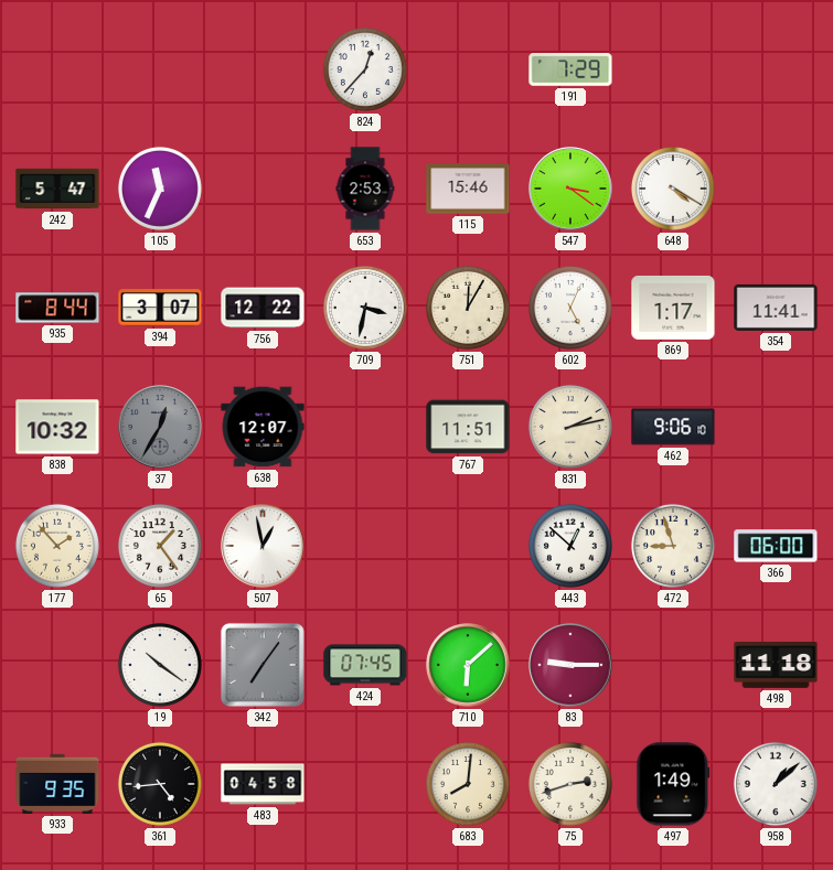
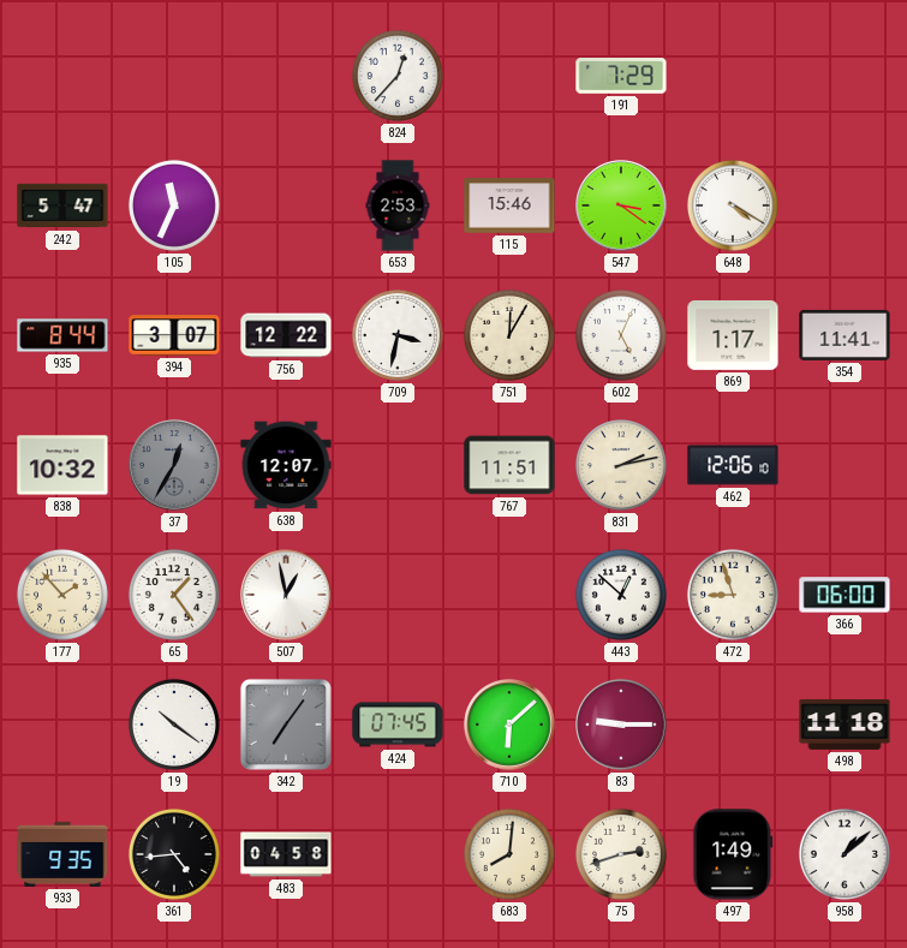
462: 9:06 -> 12:06 (733, 465)
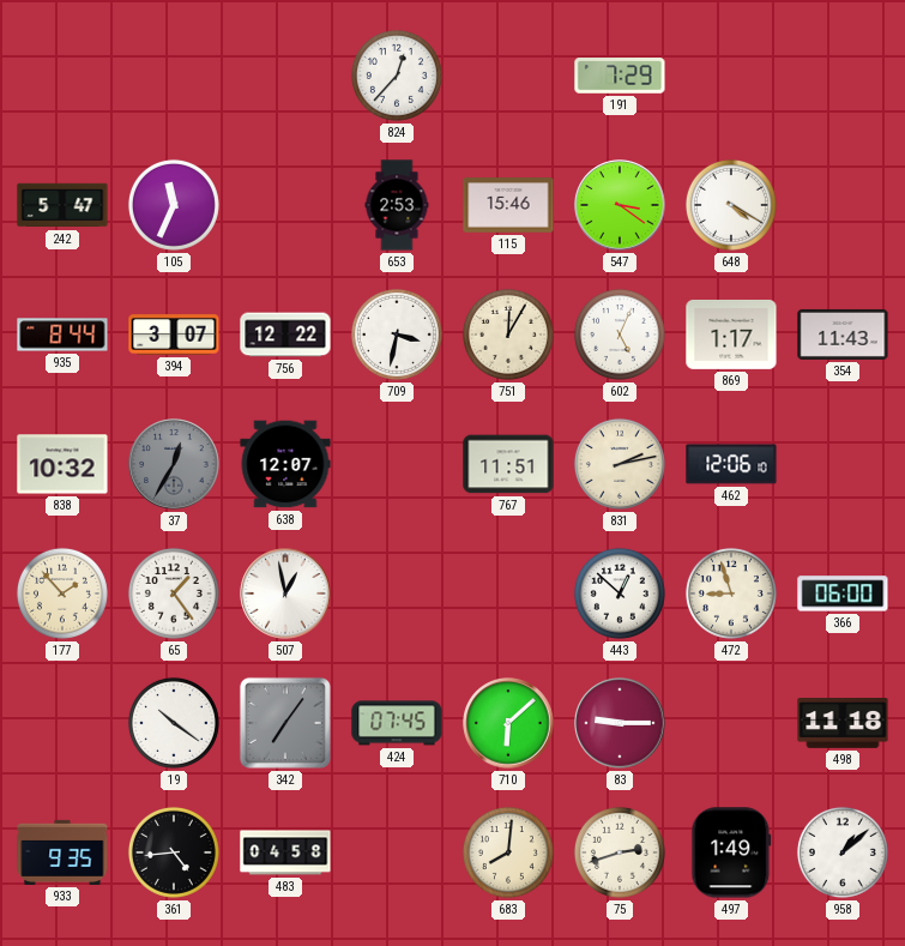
354: 11:41 -> 11:43 (843, 335)
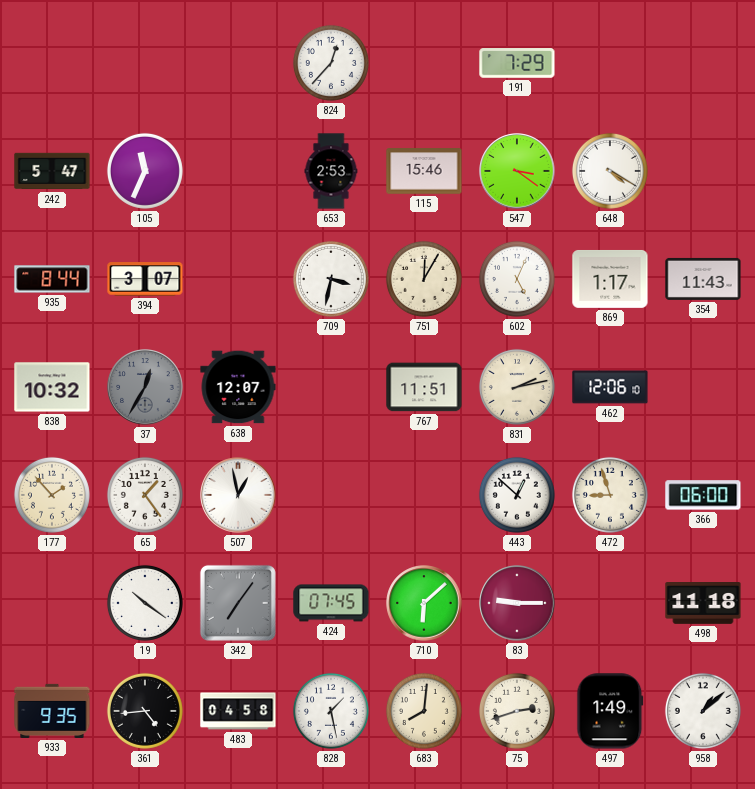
756: 12:22 -> none (285, 335)
828: none -> 1:28 (331, 711)
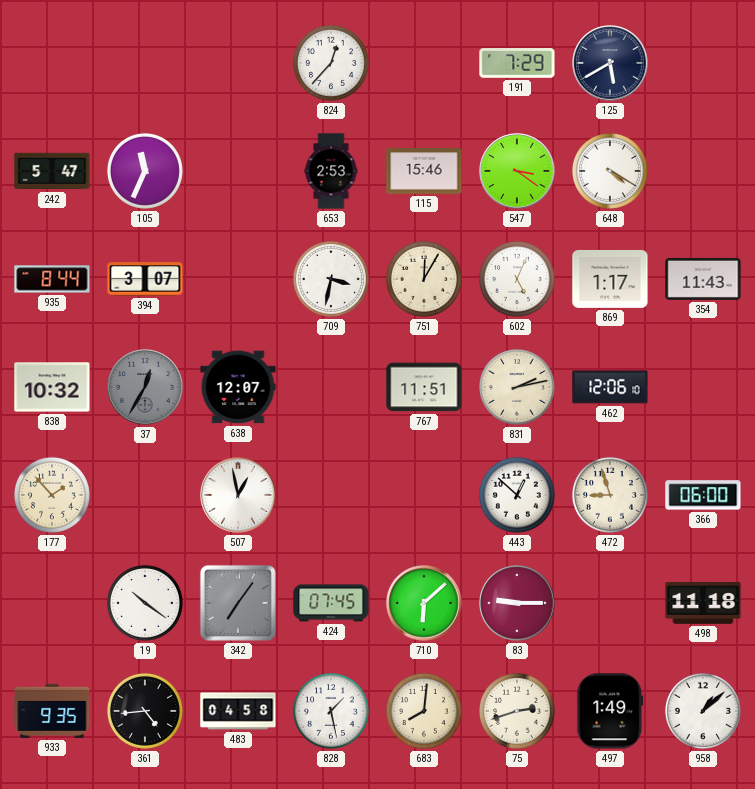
125: none -> 5:40 (610, 63)
65: 1:24 -> none (145, 495)
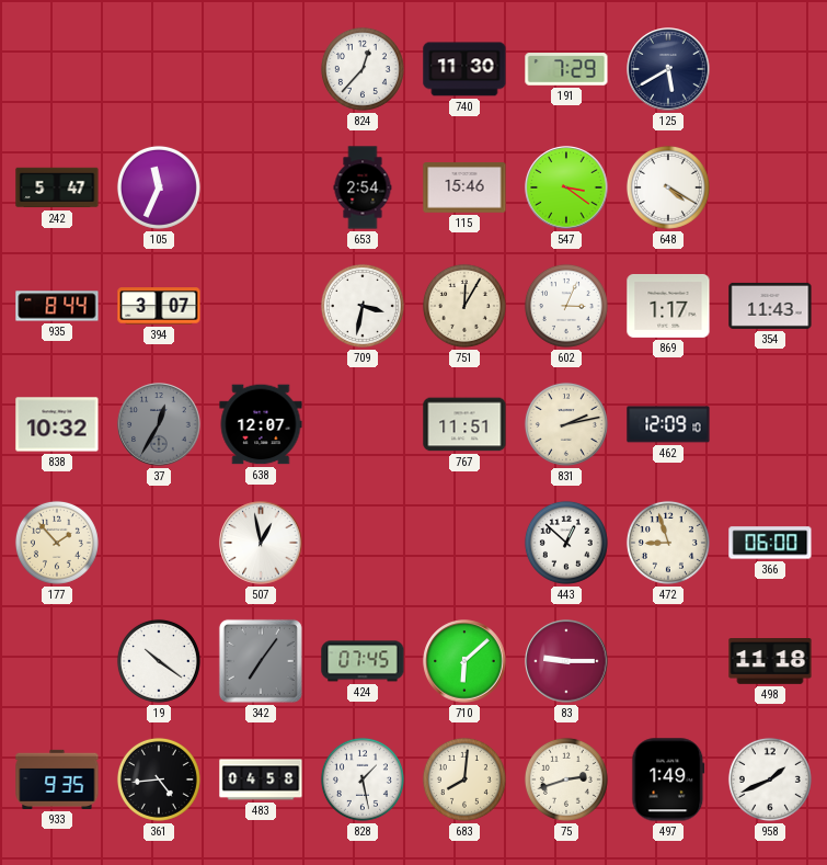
740: none -> 11:30 (464, 69)
653: 2:53 -> 2:54 (363, 187)
602: 5:04 -> 3:04 (566, 306)
462: 12:06 -> 12:09 (668, 424)
958: 1:08 -> 1:41 (770, 779)
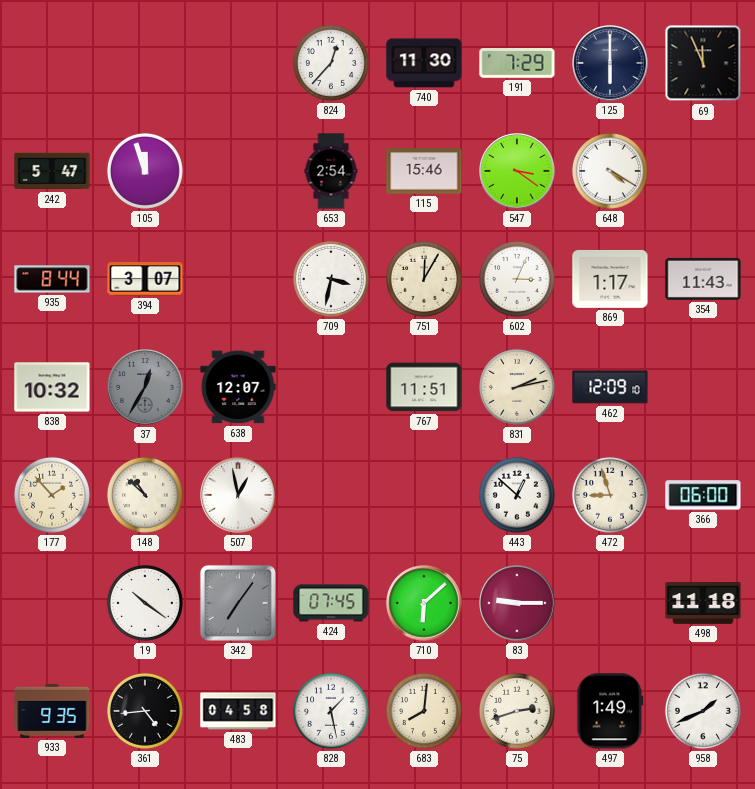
125: 5:40 -> 6:00 (610, 63)
69: none -> 11:56 (703, 63)
105: 11:34 -> 11:57 (145, 171)
148: none -> 10:52 (145, 495)
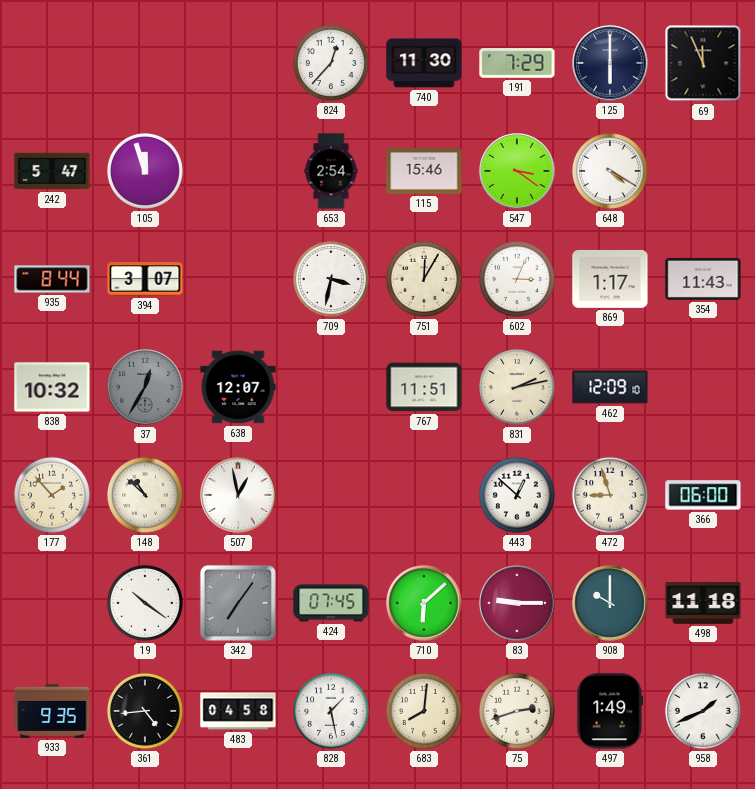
908: none -> 10:00 (610, 603)
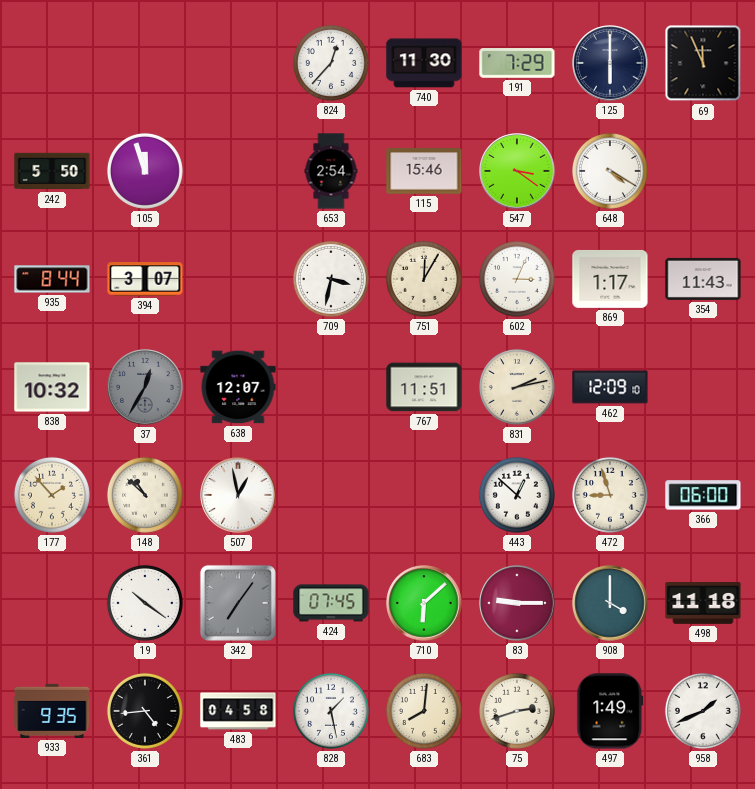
242: 5:47 -> 5:50 (52, 171)
908: 10:00 -> 4:00 (610, 603)
